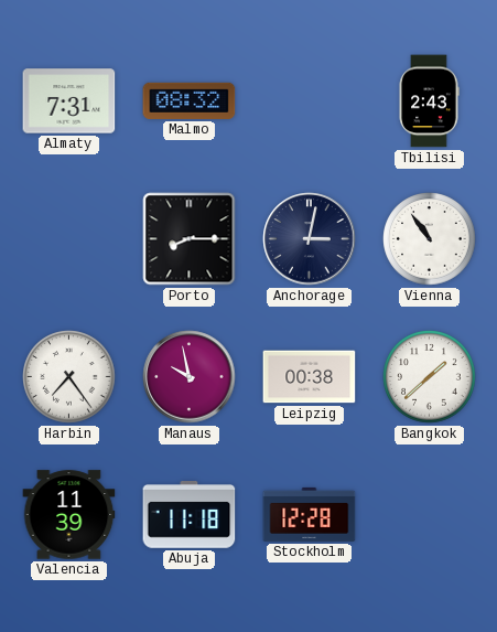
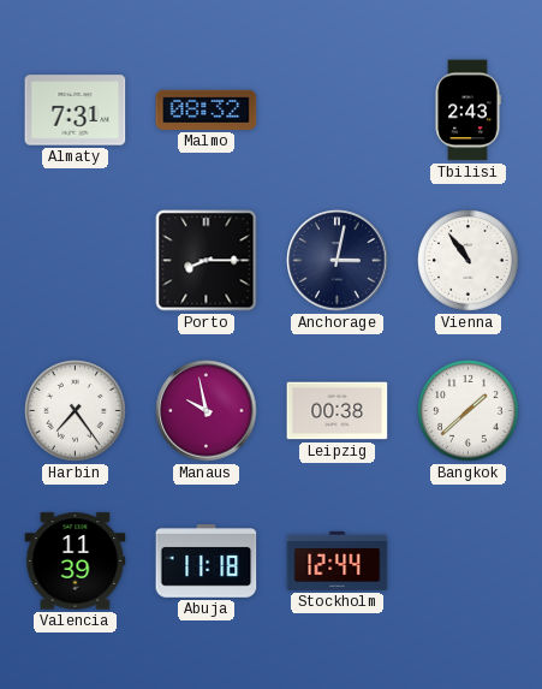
Stockholm: 12:28 -> 12:44 (338, 560)
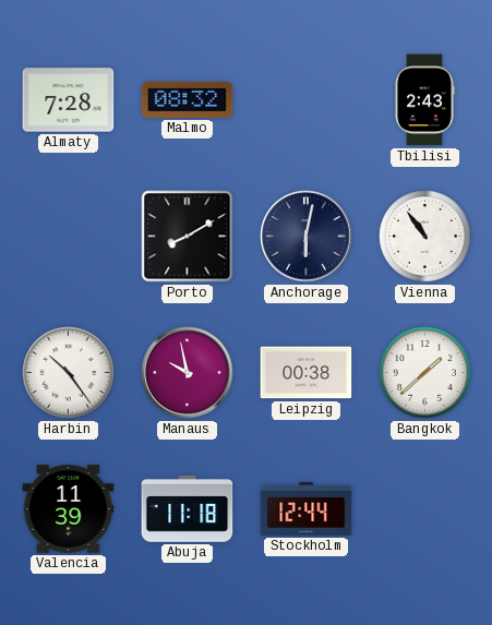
Almaty: 7:31 -> 7:28 (69, 100)
Porto: 8:15 -> 8:10 (188, 237)
Anchorage: 3:02 -> 6:02 (307, 237)
Harbin: 7:24 -> 10:24 (69, 373)
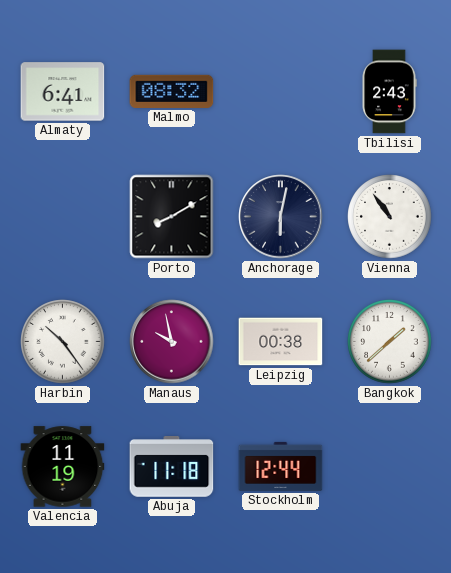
Almaty: 7:28 -> 6:41 (63, 92)
Valencia: 11:39 -> 11:19 (63, 467)
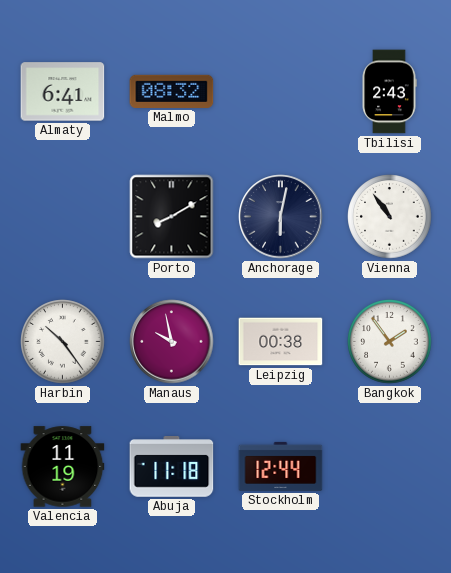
Bangkok: 1:38 -> 1:54 (390, 342)
